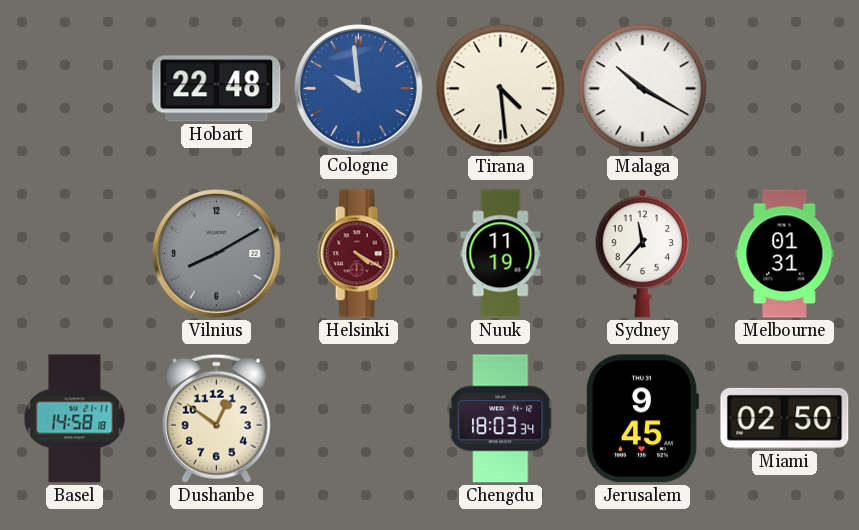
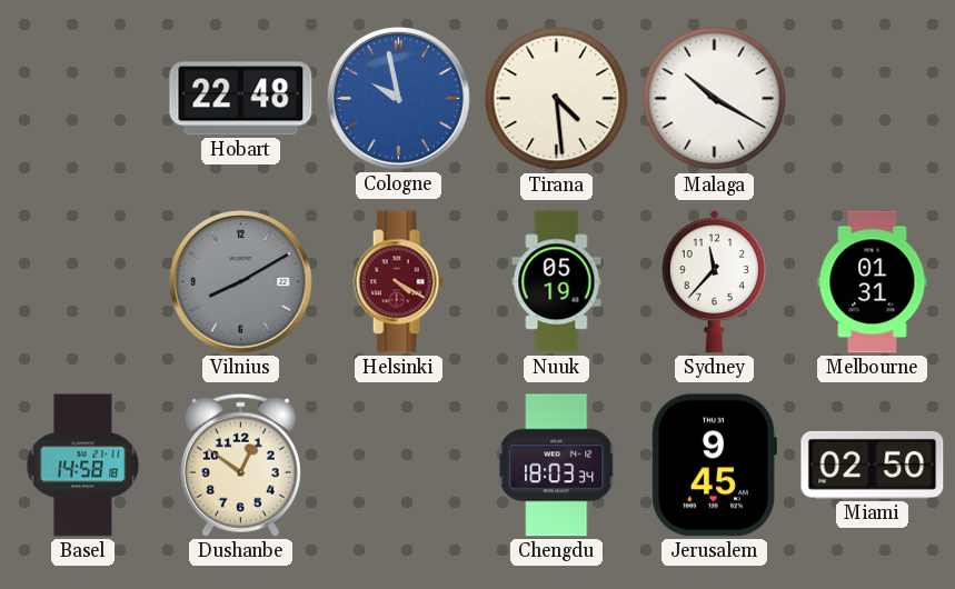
Cologne: 9:59 -> 9:58 (399, 99)
Nuuk: 11:19 -> 05:19 (557, 282)
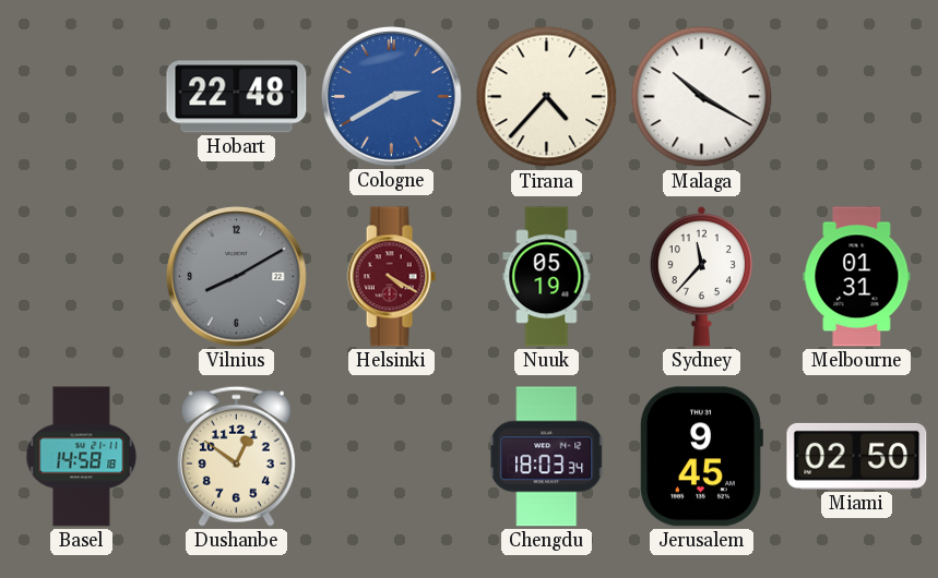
Cologne: 9:58 -> 2:40 (392, 97)
Tirana: 4:29 -> 4:37 (547, 97)
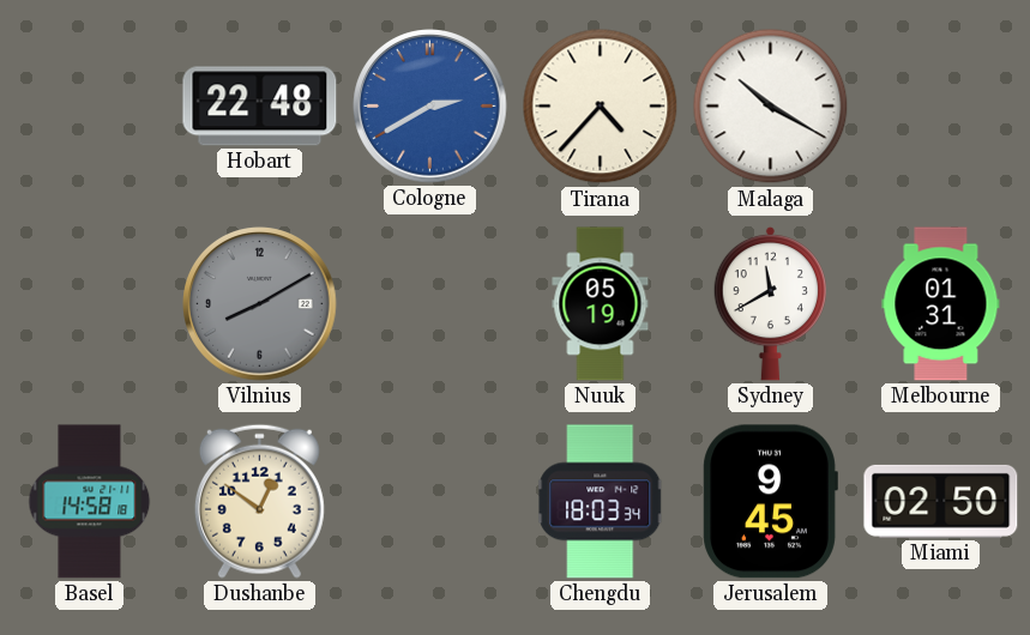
Helsinki: 4:20 -> none (391, 277)
Sydney: 11:37 -> 11:40 (770, 303)
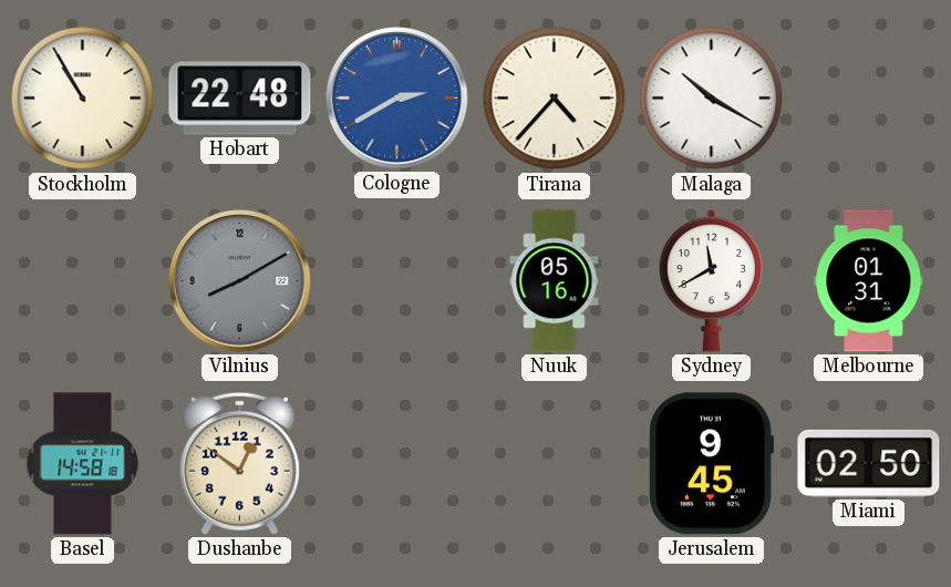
Stockholm: none -> 10:55 (83, 99)
Nuuk: 05:19 -> 05:16 (555, 281)
Chengdu: 18:03 -> none (601, 502)
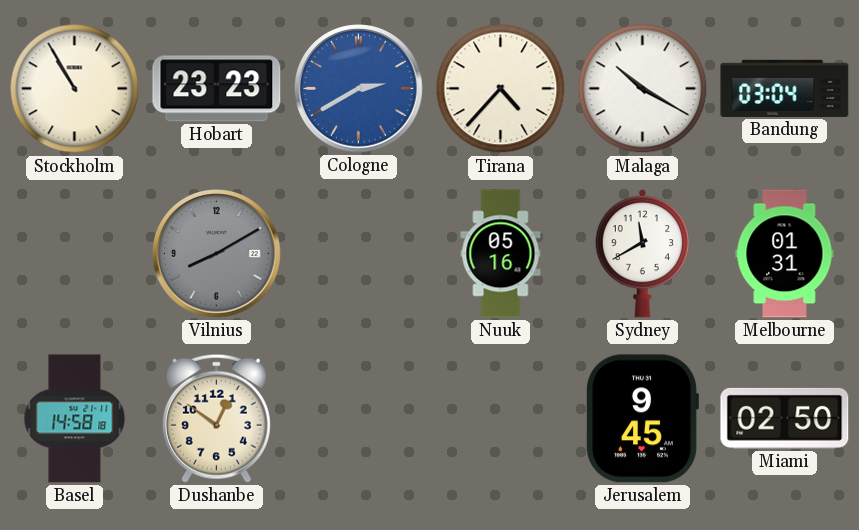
Hobart: 22:48 -> 23:23 (217, 89)
Bandung: none -> 03:04 (785, 88)
